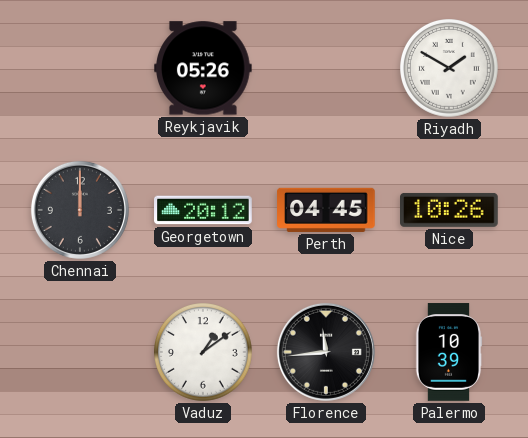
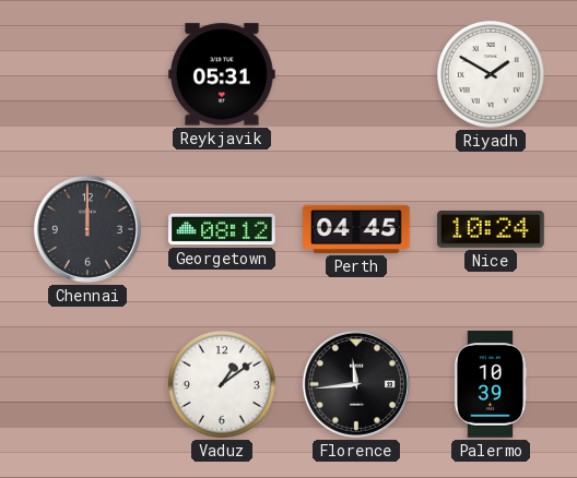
Reykjavik: 05:26 -> 05:31 (223, 74)
Georgetown: 20:12 -> 08:12 (222, 229)
Nice: 10:26 -> 10:24 (491, 229)
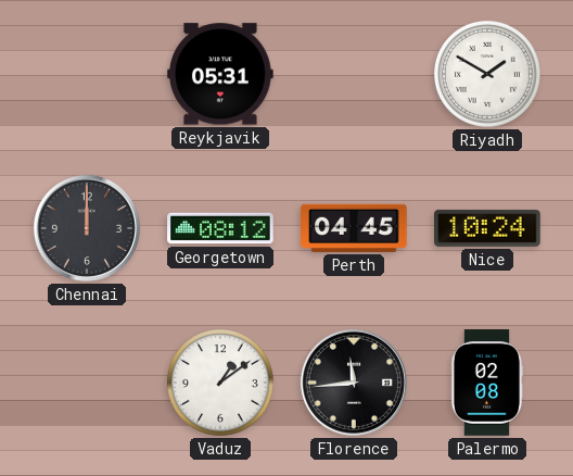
Palermo: 10:39 -> 02:08 (487, 383)
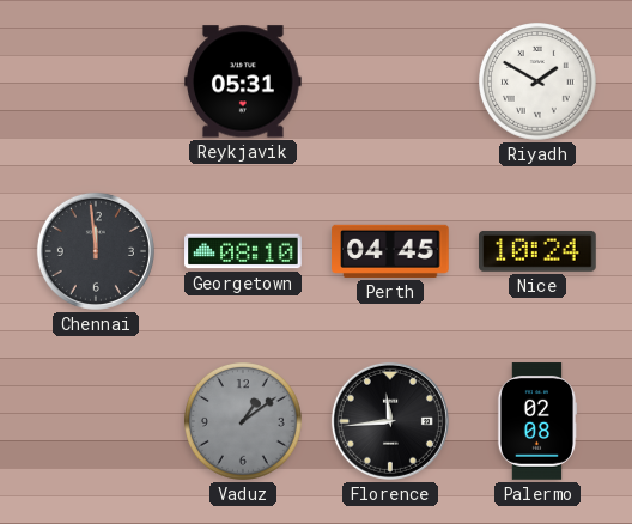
Chennai: 12:00 -> 11:59 (96, 251)
Georgetown: 08:12 -> 08:10 (243, 251)
Vaduz dial: white -> grey (244, 422)
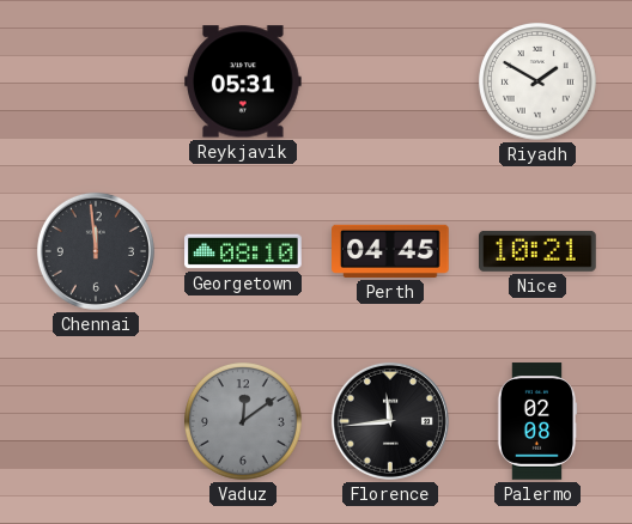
Nice: 10:24 -> 10:21 (537, 251)
Vaduz: 1:09 -> 12:09 (244, 422)
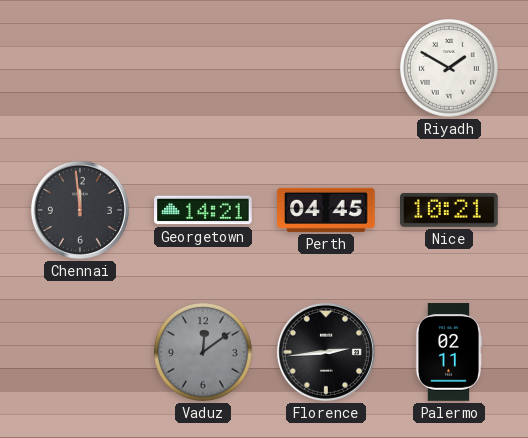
Reykjavik: 05:31 -> none (244, 81)
Georgetown: 08:10 -> 14:21 (203, 210)
Florence: 11:44 -> 2:44 (326, 352)
Palermo: 02:08 -> 02:11 (449, 352)
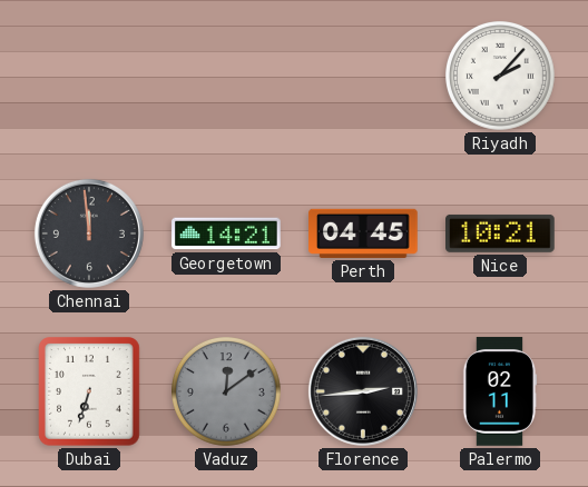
Riyadh: 1:50 -> 2:07 (501, 77)
Dubai: none -> 6:33 (90, 392)
